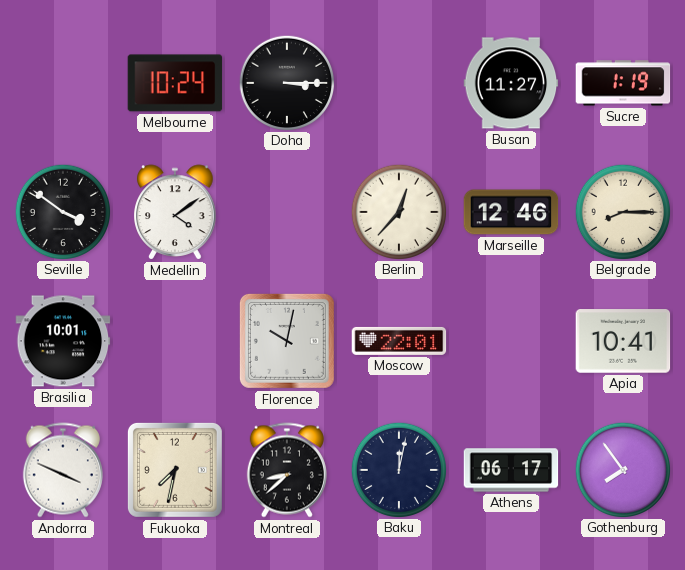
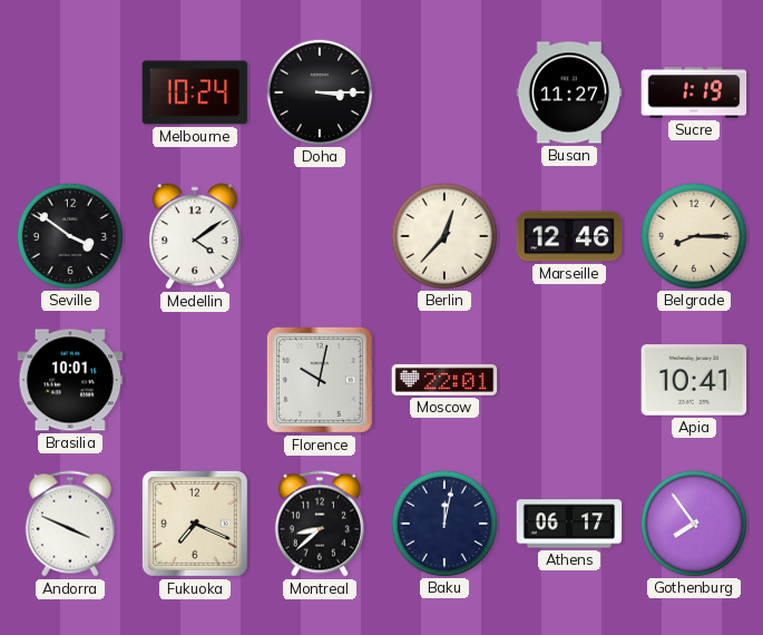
Fukuoka: 7:32 -> 7:19 (195, 524)
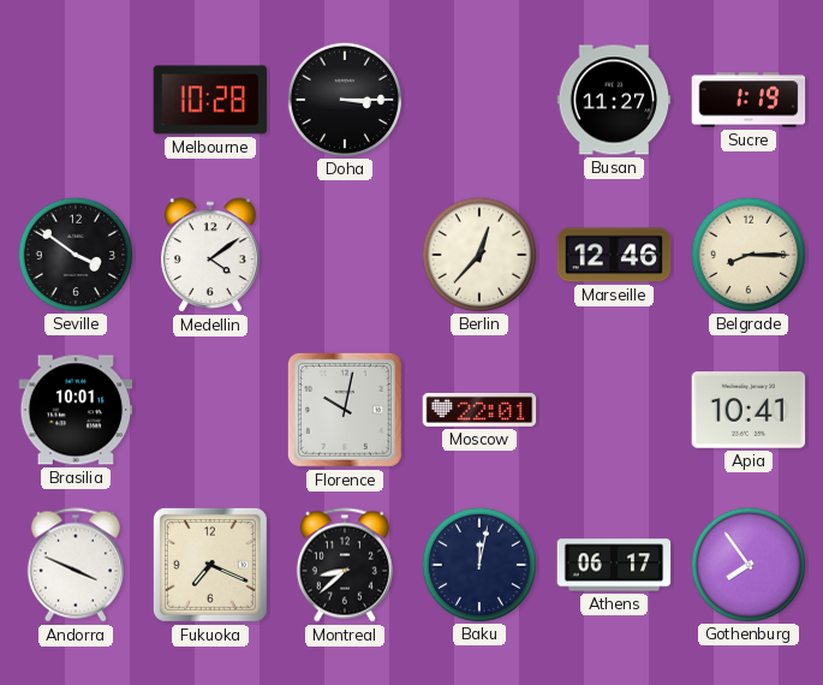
Melbourne: 10:24 -> 10:28 (210, 100)
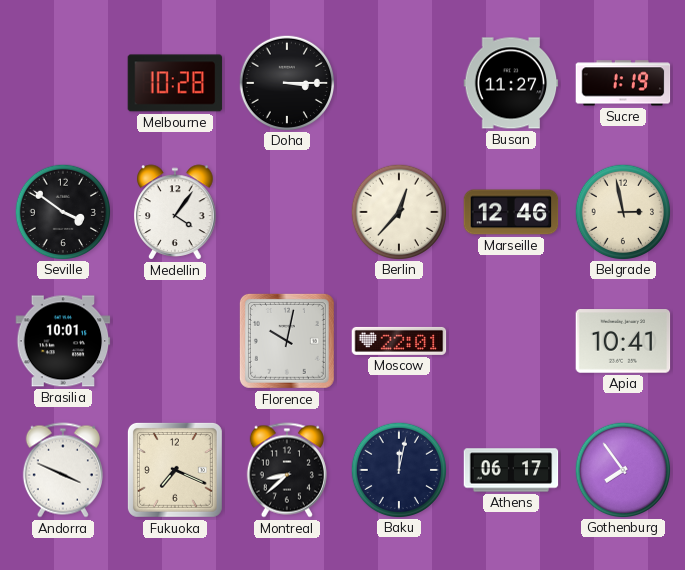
Medellin: 4:09 -> 4:06 (175, 212)
Belgrade: 8:15 -> 2:58 (622, 211)
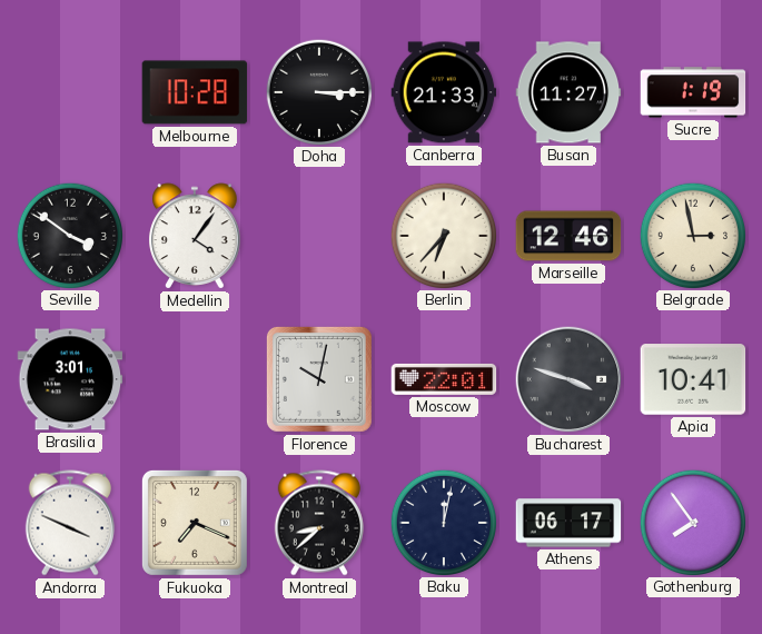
Canberra: none -> 21:33 (444, 92)
Berlin: 12:37 -> 6:37 (443, 235)
Brasilia: 10:01 -> 3:01 (70, 379)
Bucharest: none -> 3:48 (568, 379)
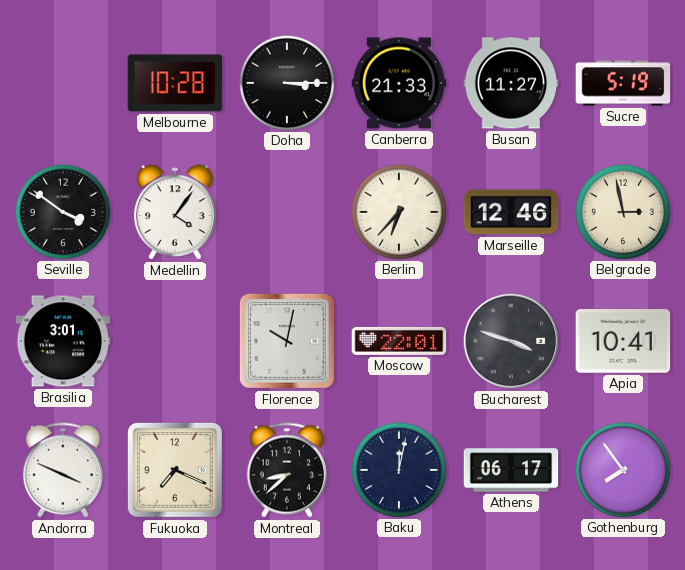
Sucre: 1:19 -> 5:19 (623, 83)
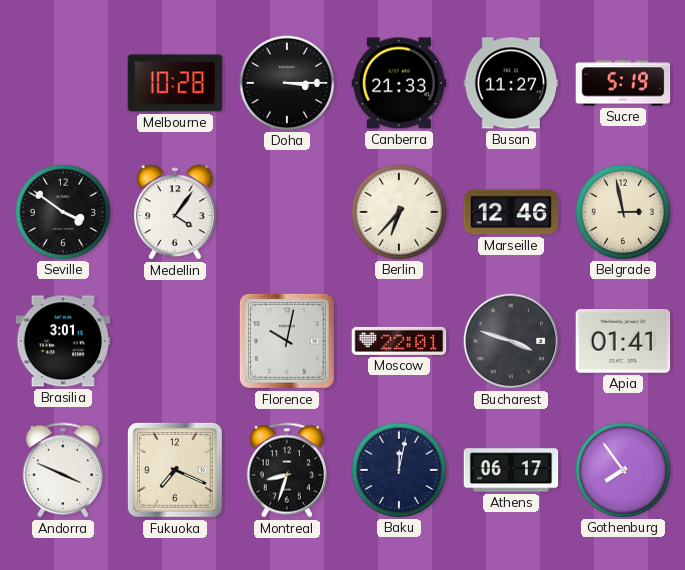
Apia: 10:41 -> 01:41 (623, 341)
Montreal: 8:38 -> 8:33 (287, 470)
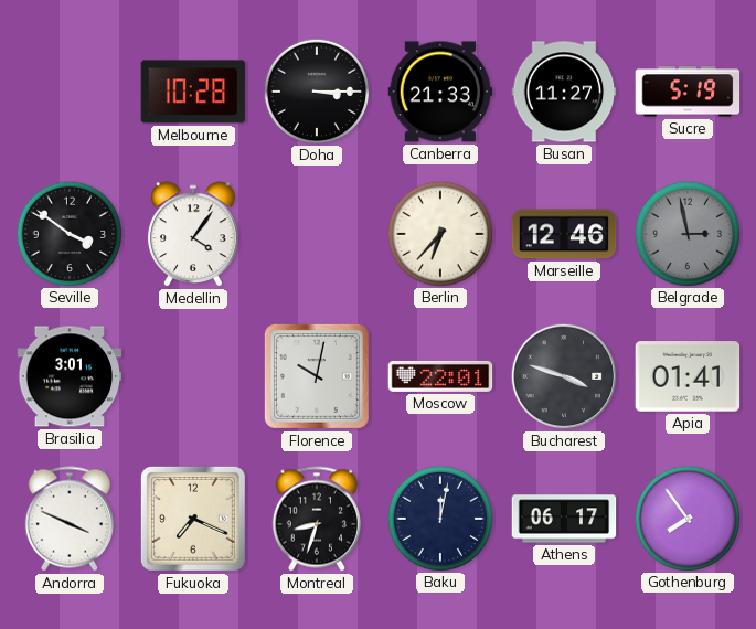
Belgrade dial: cream -> grey (686, 233)
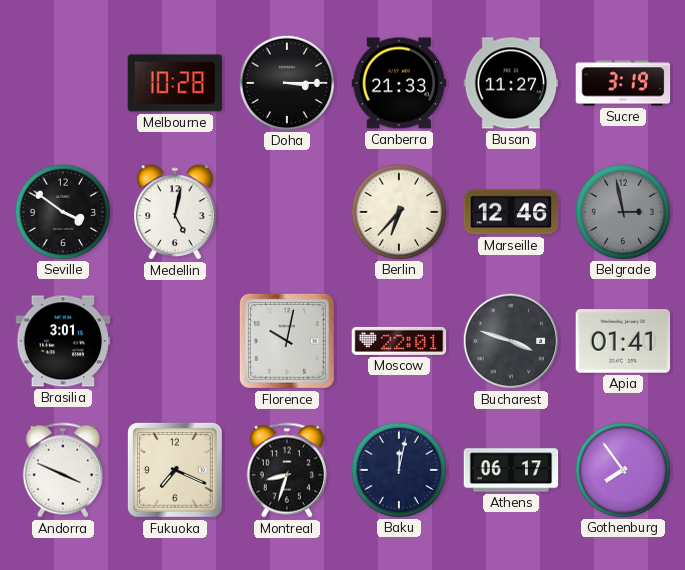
Sucre: 5:19 -> 3:19 (623, 83)
Medellin: 4:06 -> 5:02 (175, 212)
